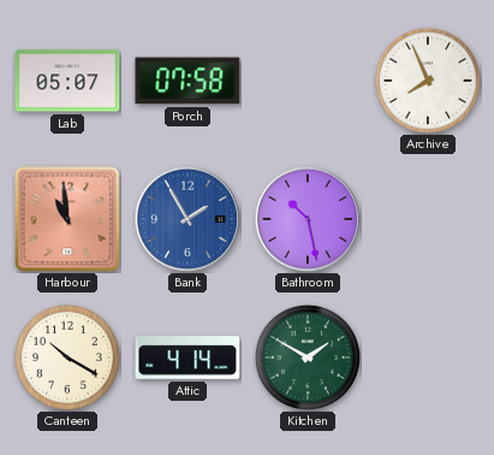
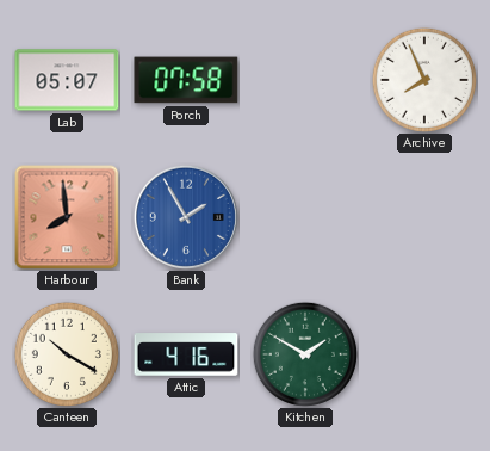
Harbour: 10:59 -> 7:59 (67, 217)
Bathroom: 10:28 -> none (308, 219)
Attic: 4:14 -> 4:16 (186, 354)
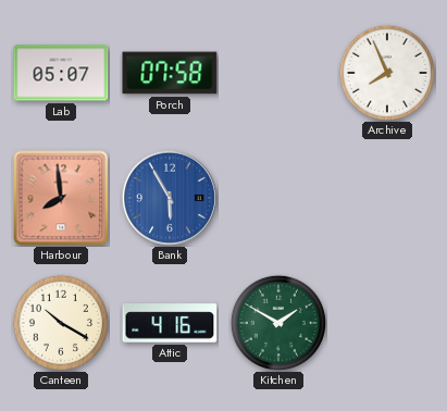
Bank: 1:55 -> 5:55 (170, 198)
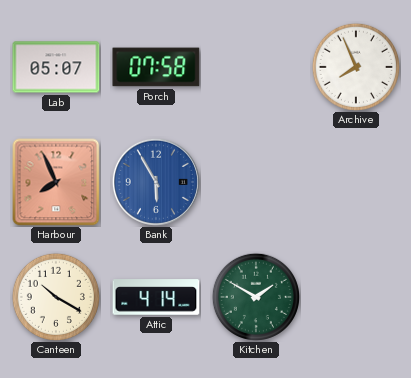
Harbour: 7:59 -> 7:56 (56, 182)
Attic: 4:16 -> 4:14 (156, 297)
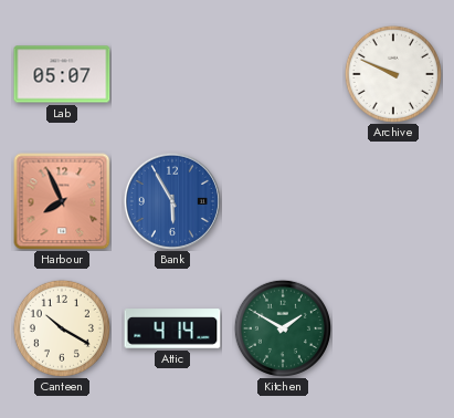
Porch: 07:58 -> none (156, 67)
Archive: 7:56 -> 9:49 (393, 74)
